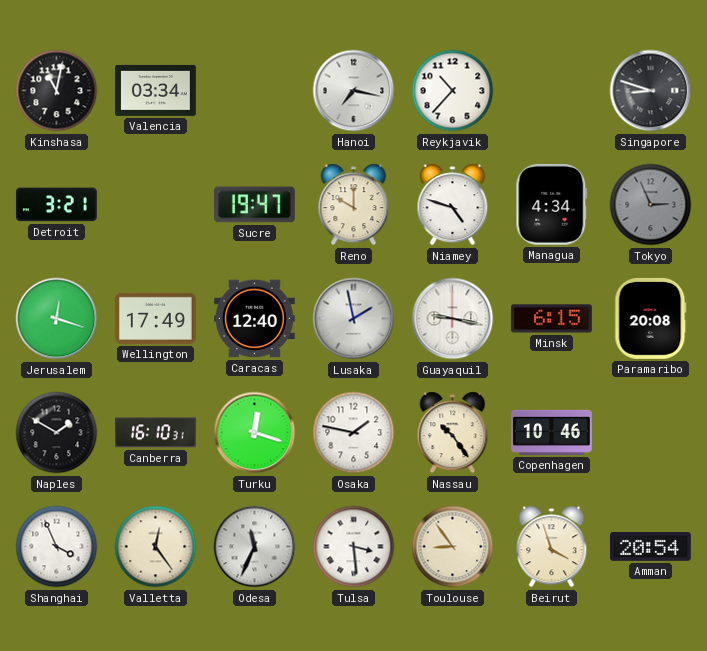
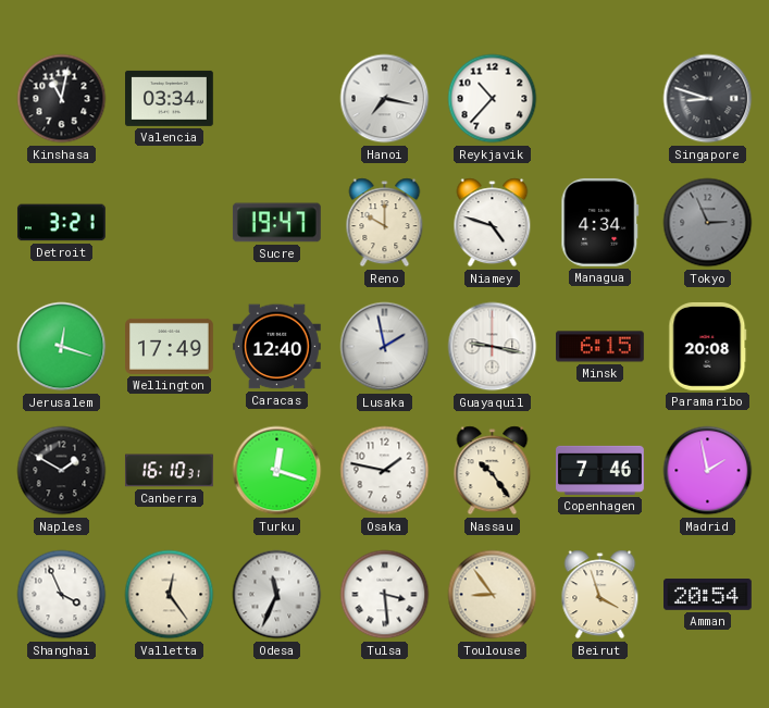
Copenhagen: 10:46 -> 7:46 (600, 470)
Madrid: none -> 1:58 (708, 471)
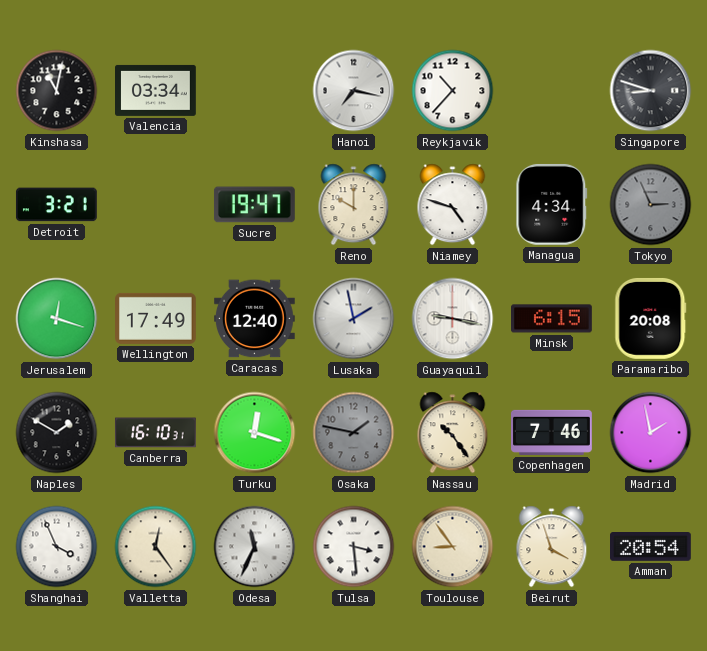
Osaka dial: white -> grey (354, 433)
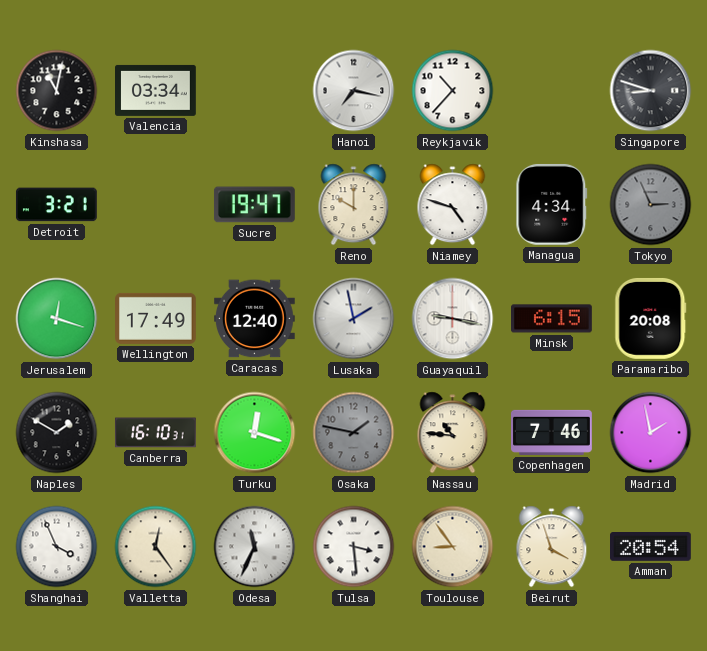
Nassau: 10:24 -> 10:46 (453, 433)
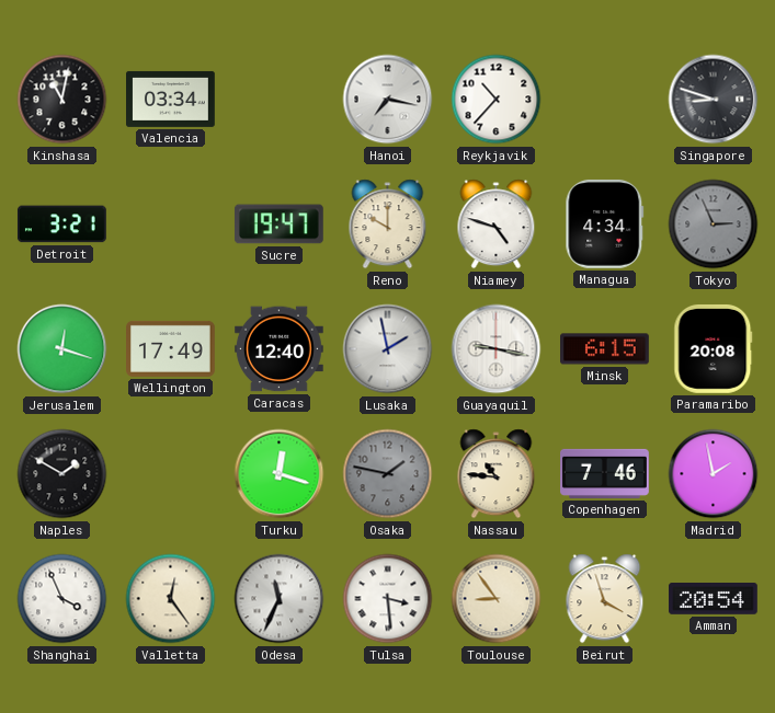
Canberra: 16:10 -> none (155, 433)
